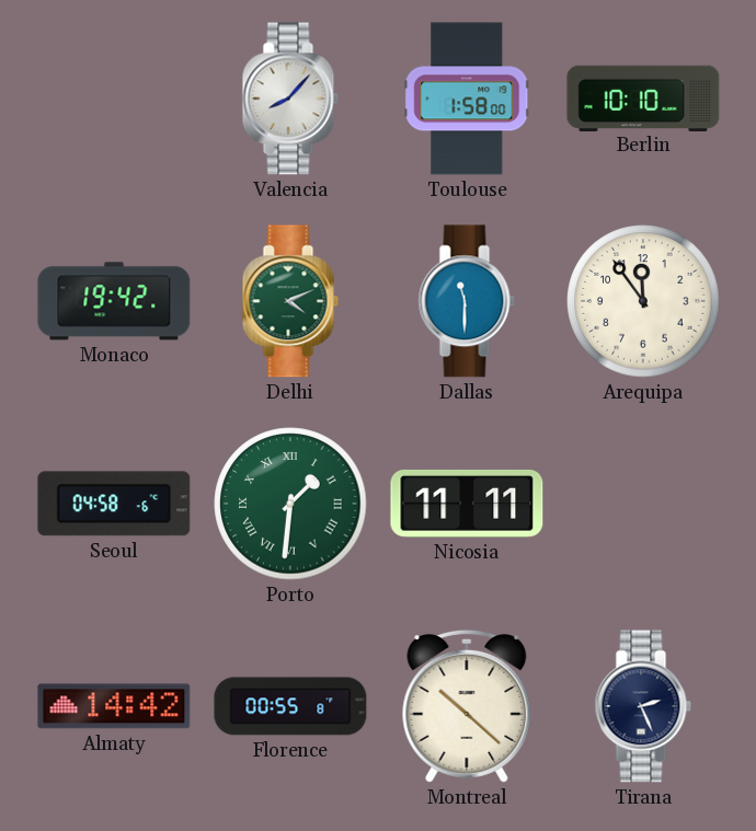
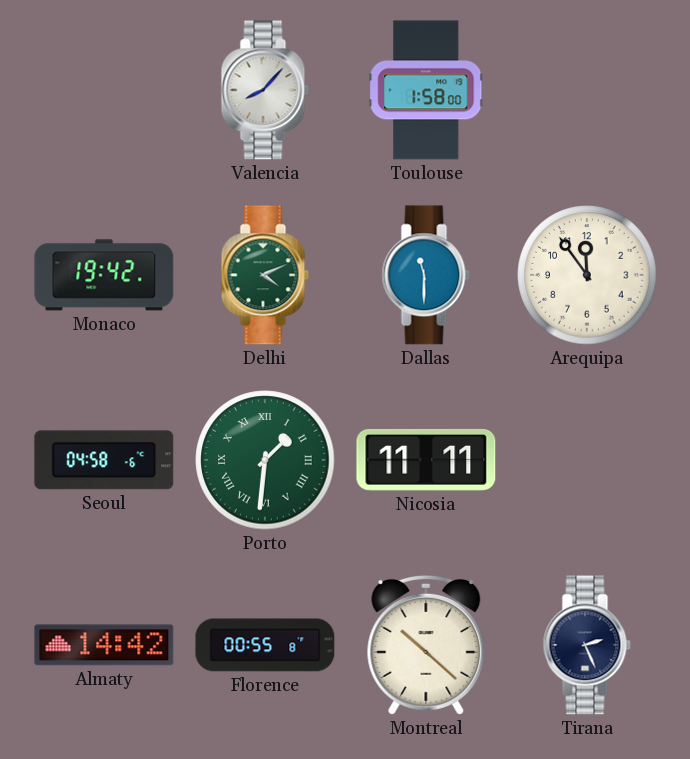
Berlin: 10:10 -> none (643, 97)
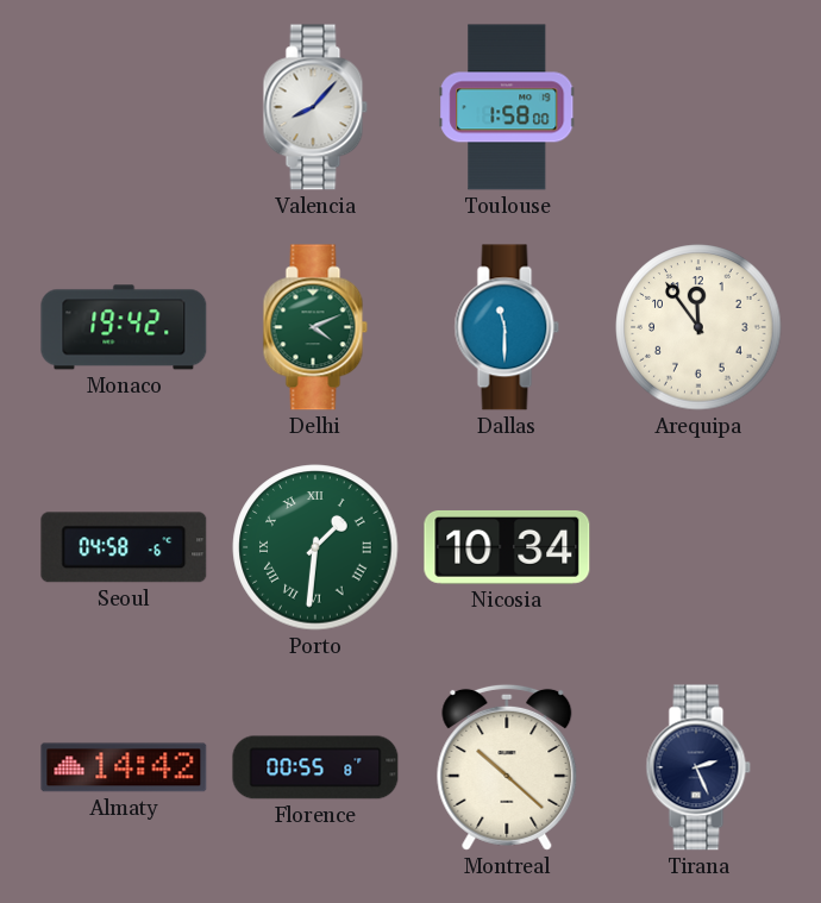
Nicosia: 11:11 -> 10:34 (507, 547)
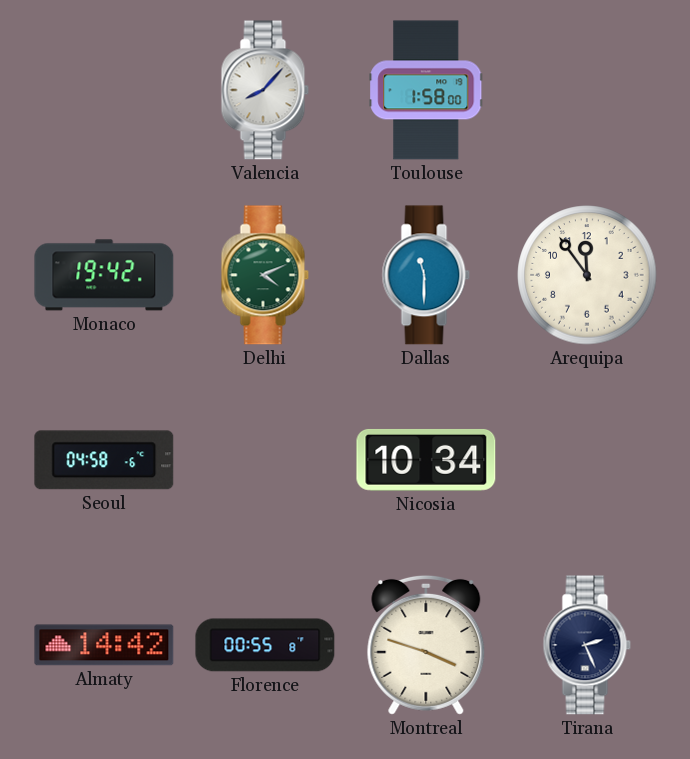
Porto: 1:31 -> none (315, 547)
Montreal: 10:22 -> 3:48 (426, 645)
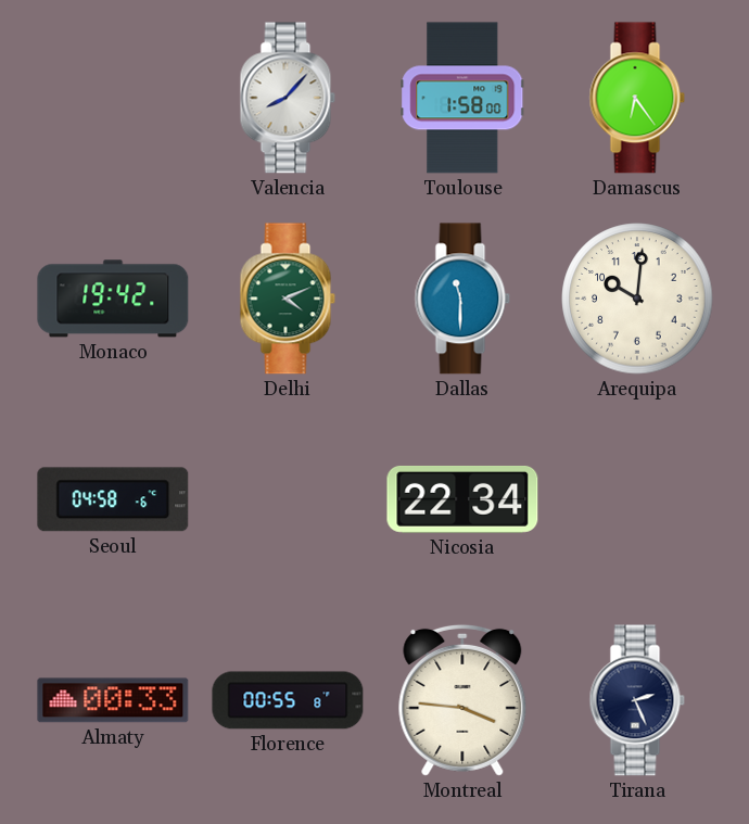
Damascus: none -> 6:24 (637, 98)
Arequipa: 11:54 -> 10:01 (637, 299)
Nicosia: 10:34 -> 22:34 (462, 499)
Almaty: 14:42 -> 00:33 (113, 700)
Montreal: 3:48 -> 3:46 (462, 700)
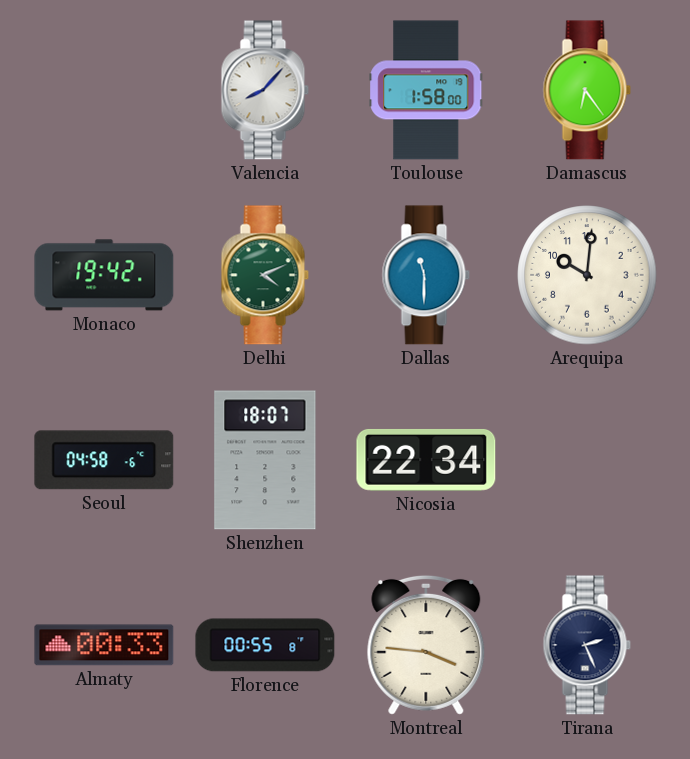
Shenzhen: none -> 18:07 (265, 460)
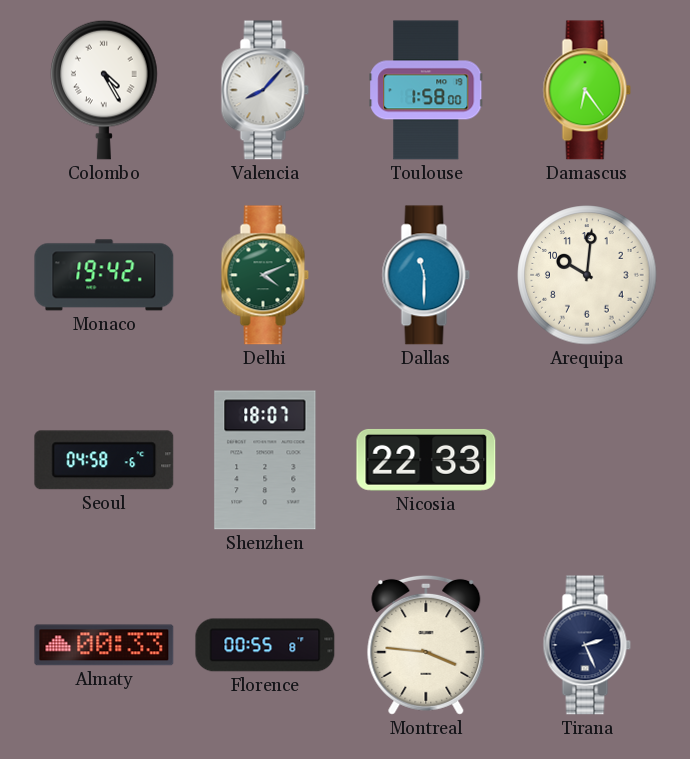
Colombo: none -> 4:25 (104, 90)
Nicosia: 22:34 -> 22:33 (426, 460)
